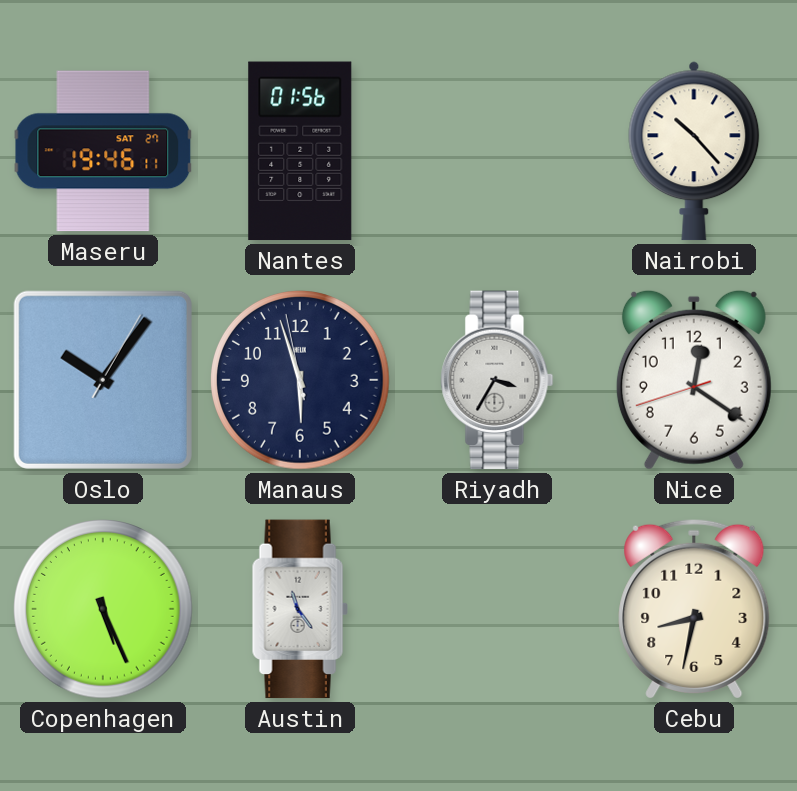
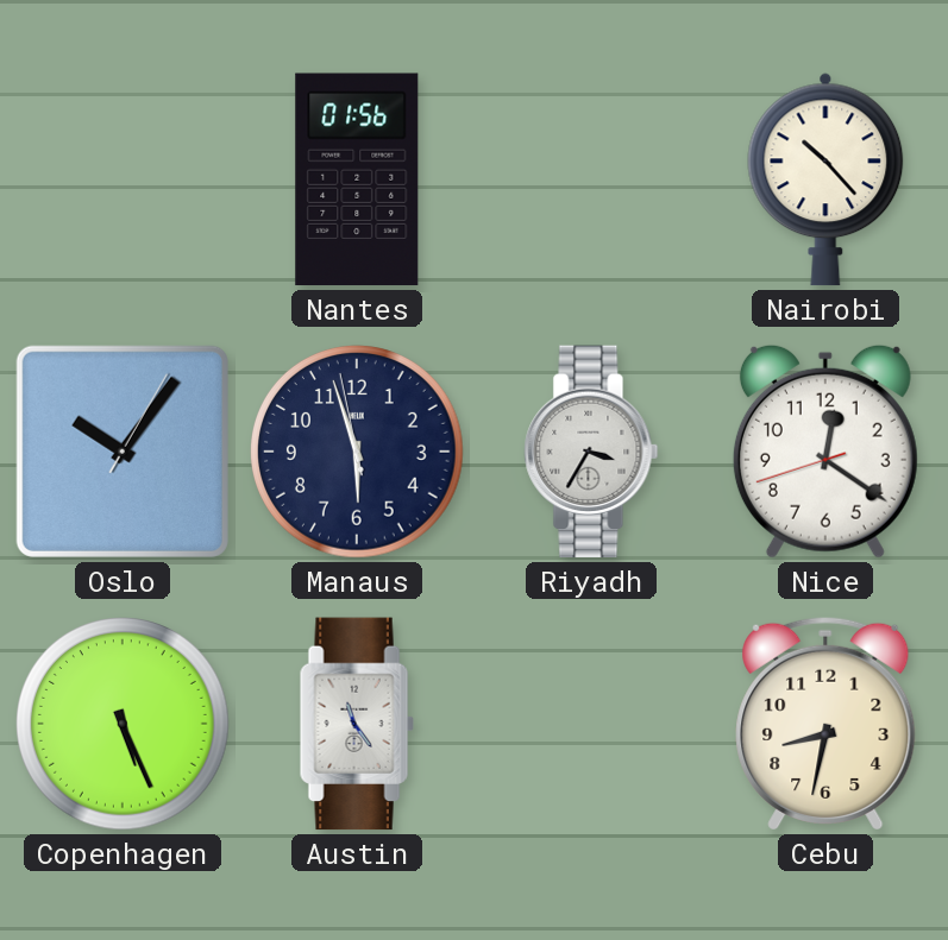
Maseru: 19:46 -> none (103, 151)
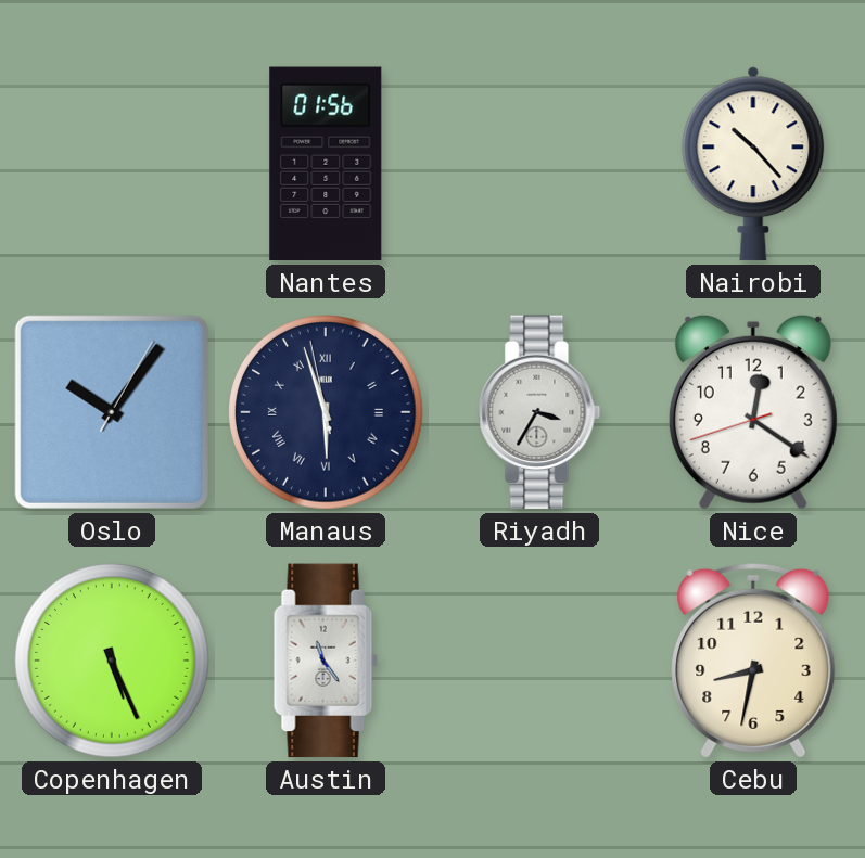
Manaus numerals: Arabic -> Roman (327, 413)
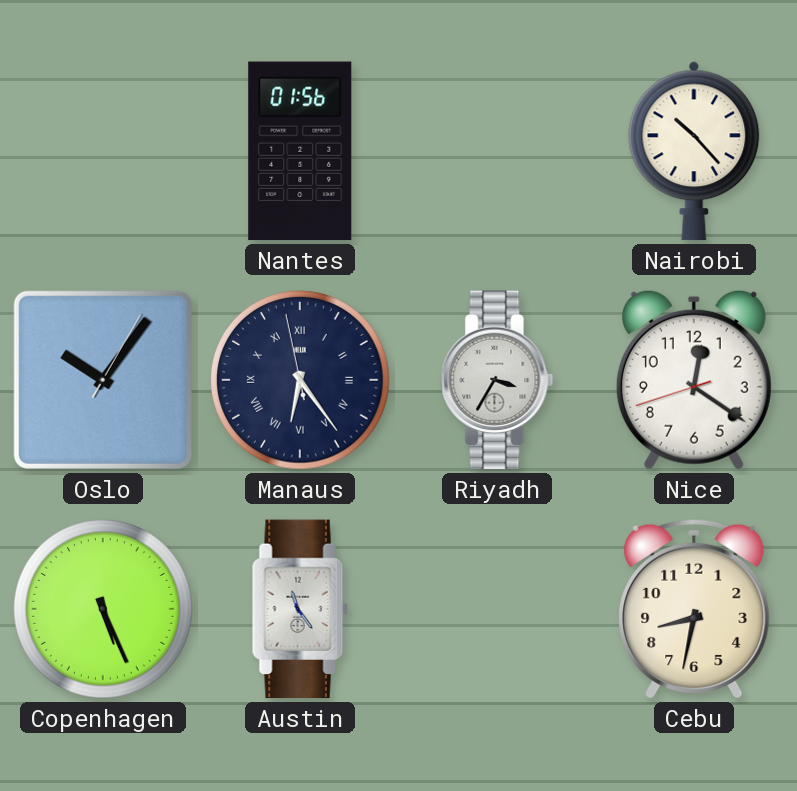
Manaus: 5:56 -> 6:23 (301, 381)
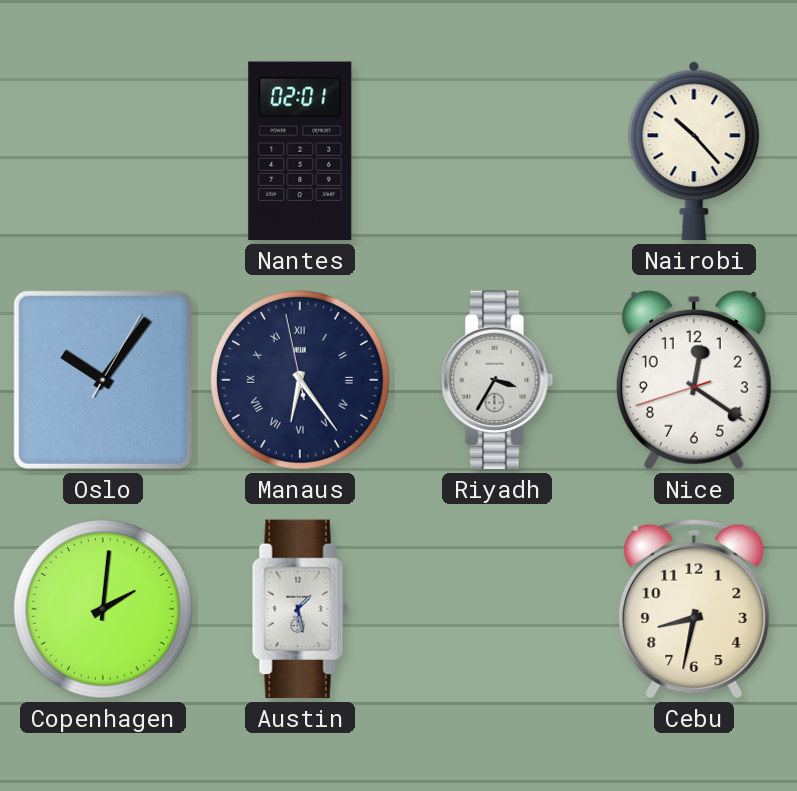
Nantes: 01:56 -> 02:01 (300, 151)
Copenhagen: 5:26 -> 2:01 (104, 610)
Austin: 11:24 -> 1:28 (300, 609)
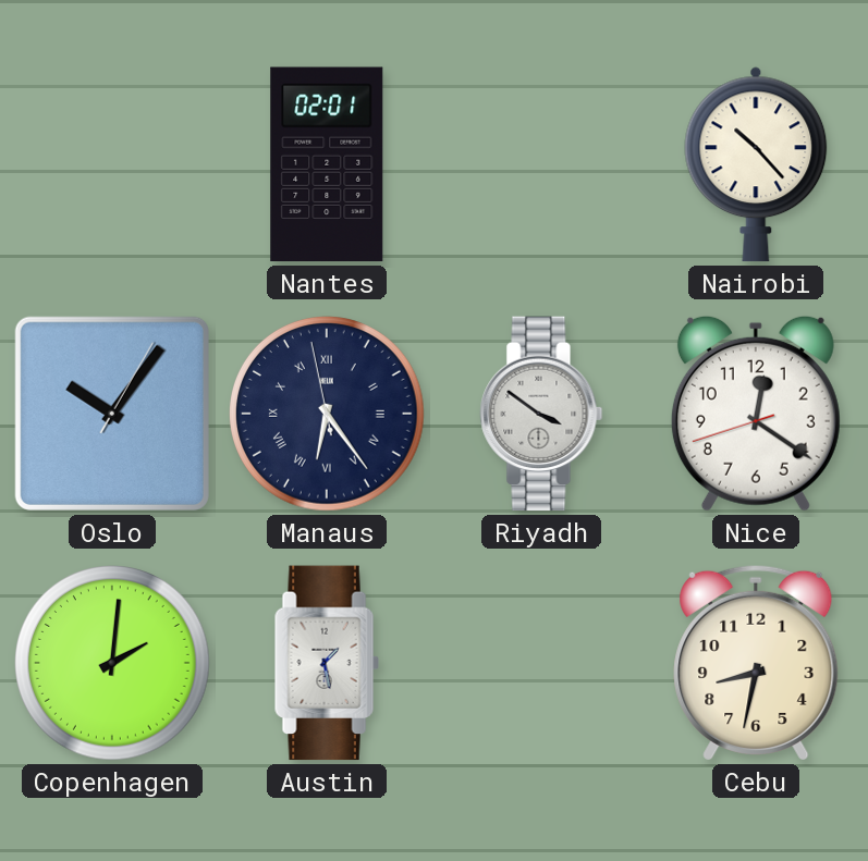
Riyadh: 3:35 -> 3:51 (541, 414)
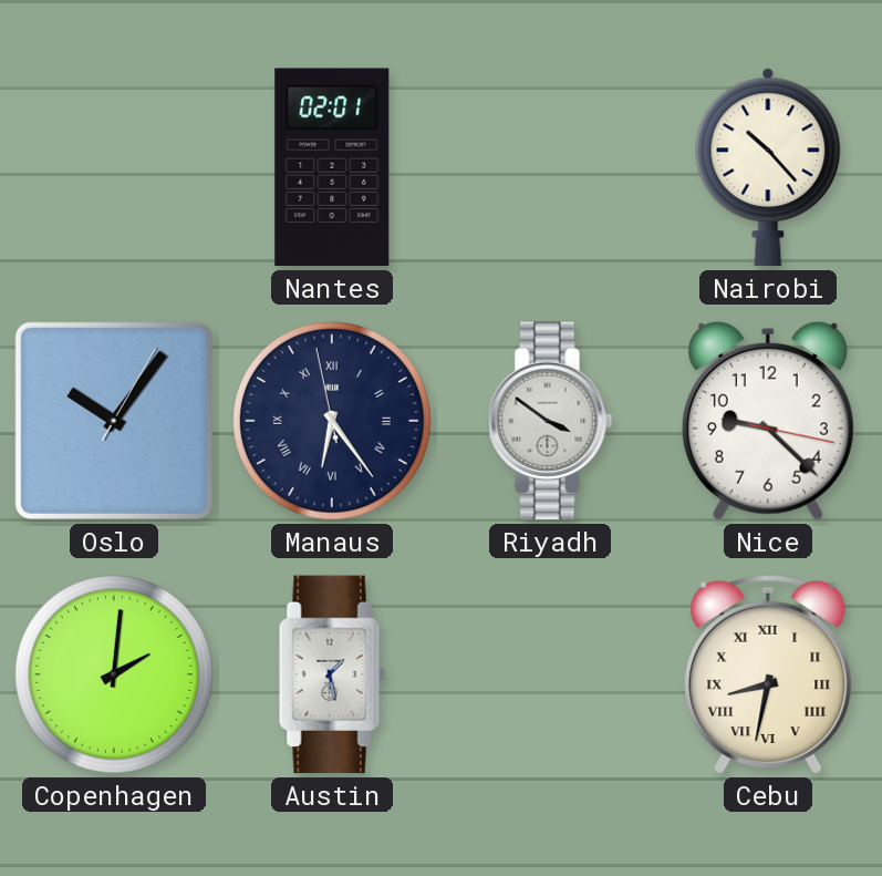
Nice: 12:20 -> 9:22 (768, 421)
Cebu numerals: Arabic -> Roman (768, 674)
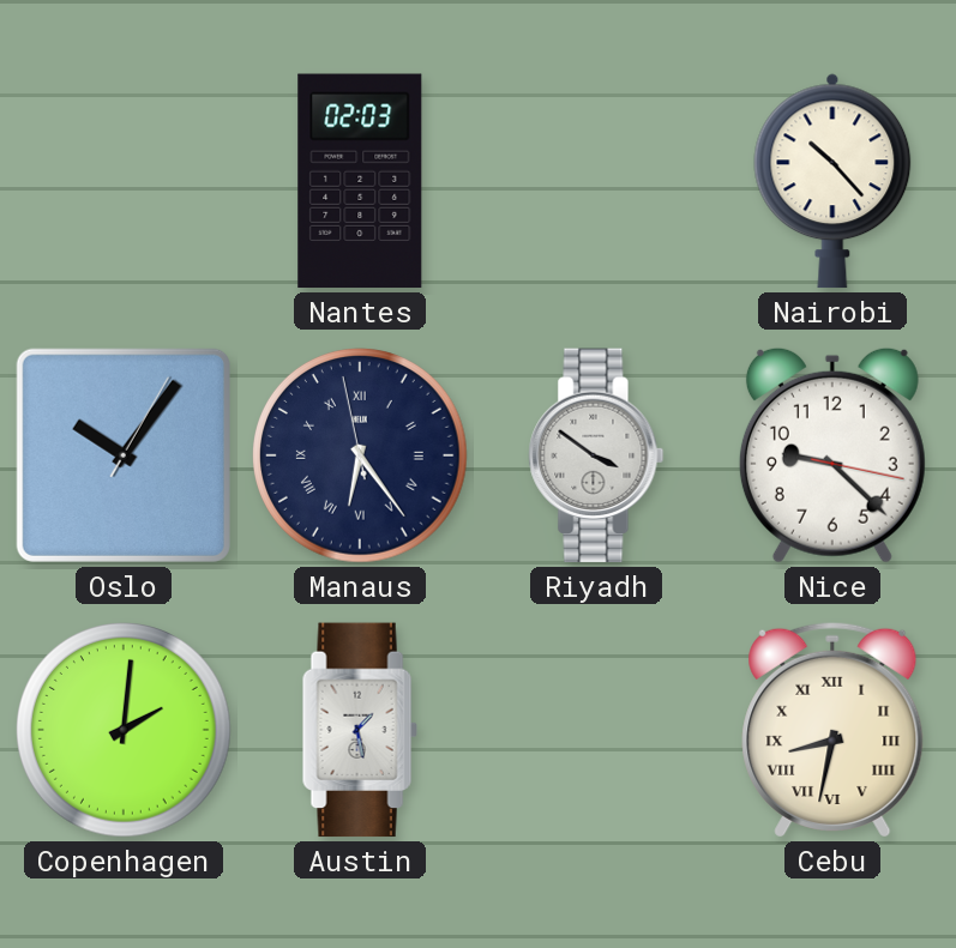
Nantes: 02:01 -> 02:03 (360, 181)
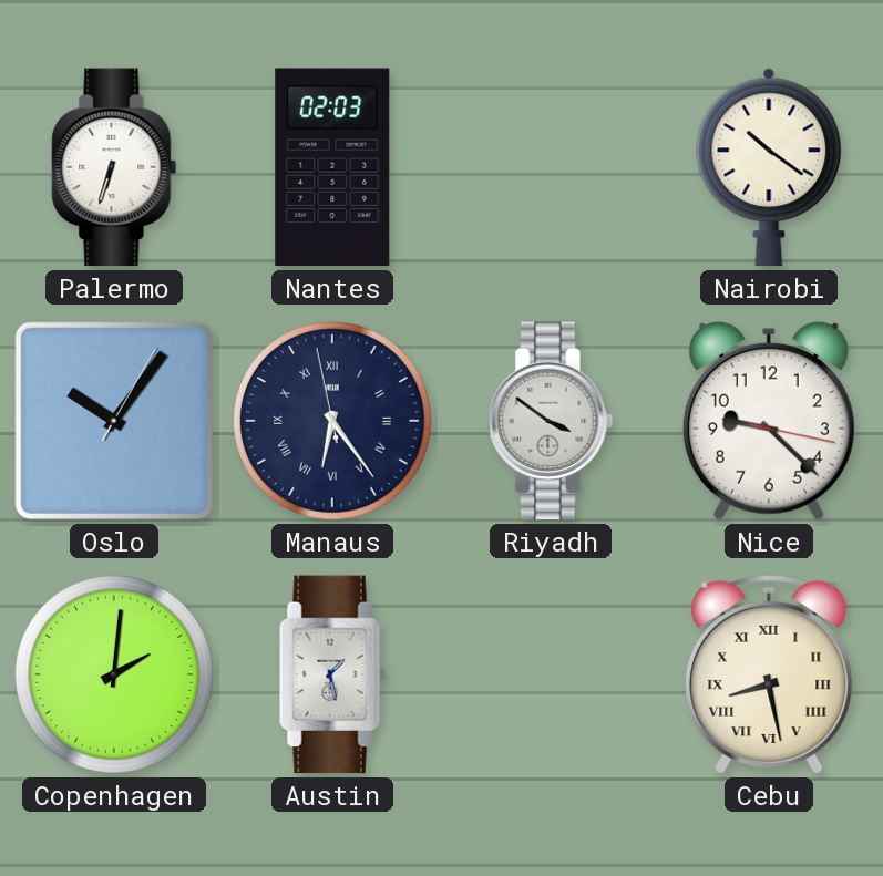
Palermo: none -> 6:33 (114, 167)
Nairobi: 10:23 -> 10:21 (769, 167)
Cebu: 8:32 -> 8:28 (769, 674)
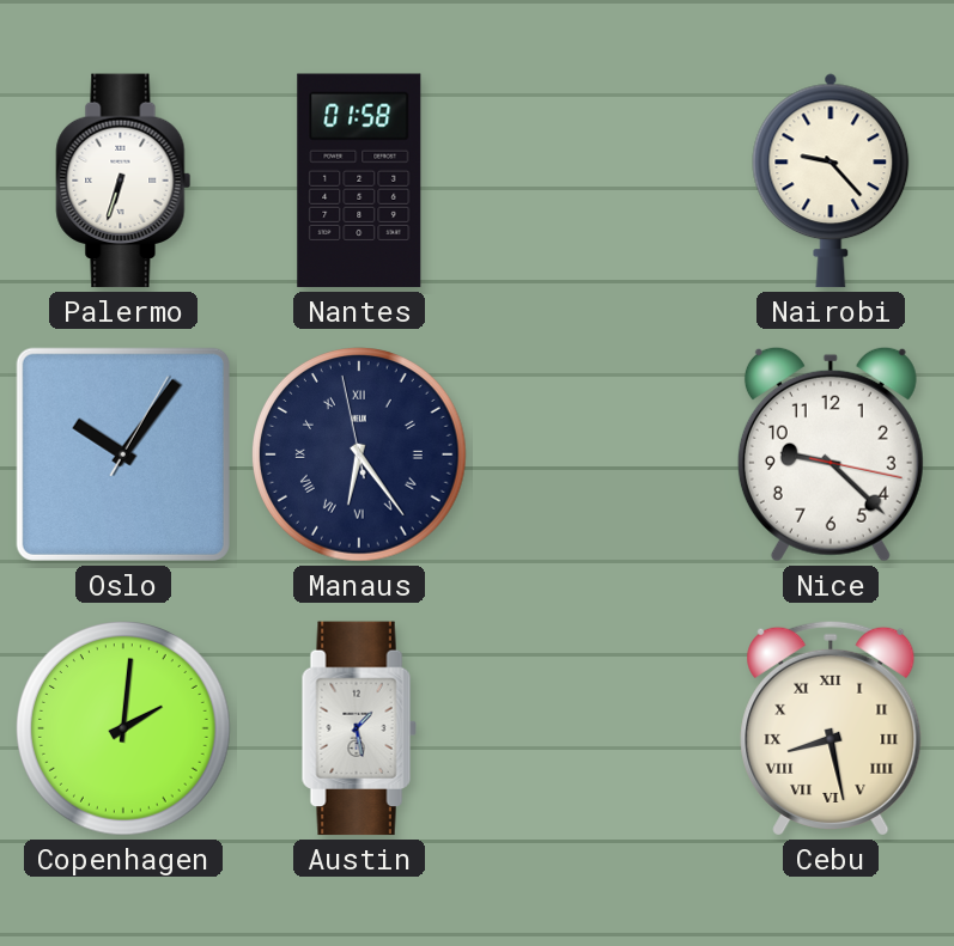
Nantes: 02:03 -> 01:58 (359, 181)
Nairobi: 10:21 -> 9:23 (831, 181)
Riyadh: 3:51 -> none (551, 421)
